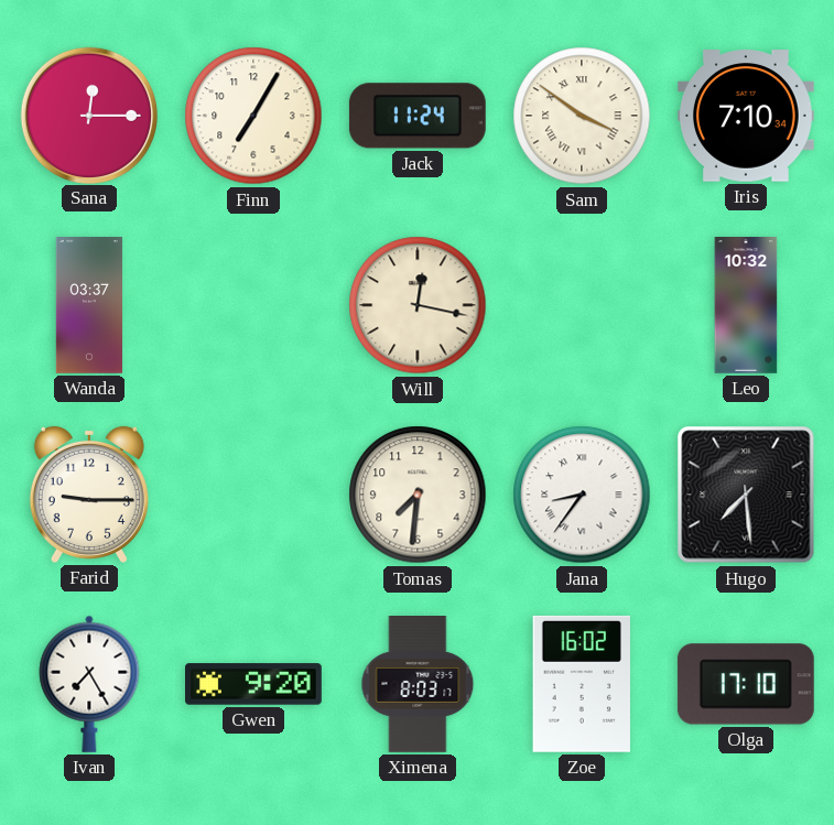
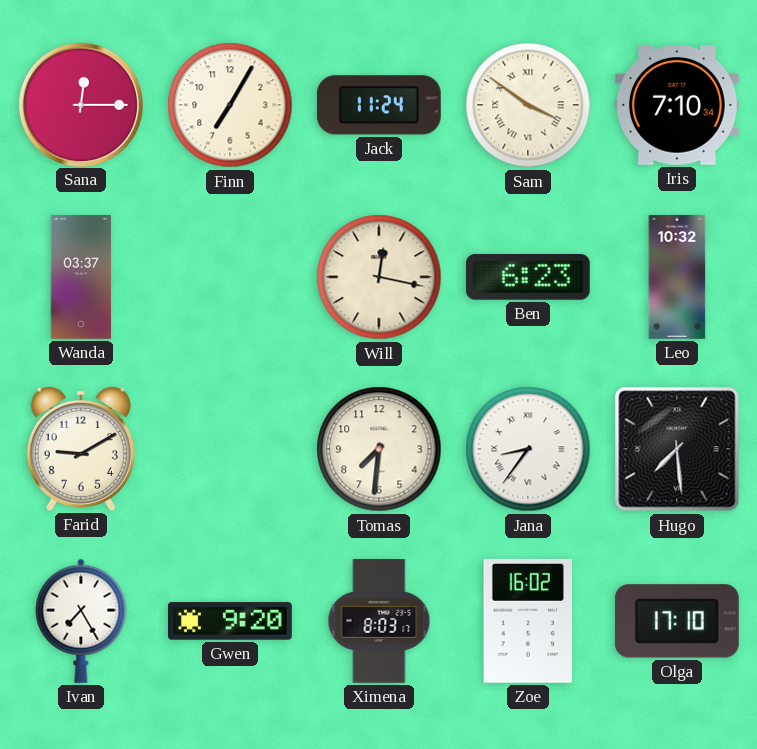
Ben: none -> 6:23 (528, 278)
Farid: 9:15 -> 9:10 (81, 449)
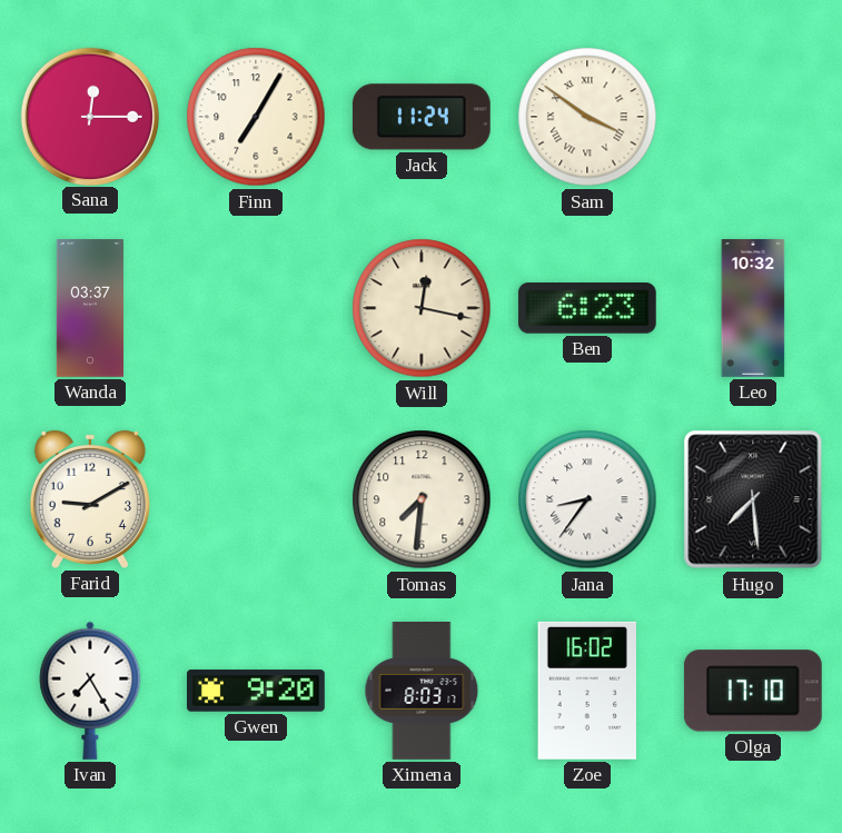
Iris: 7:10 -> none (677, 105)
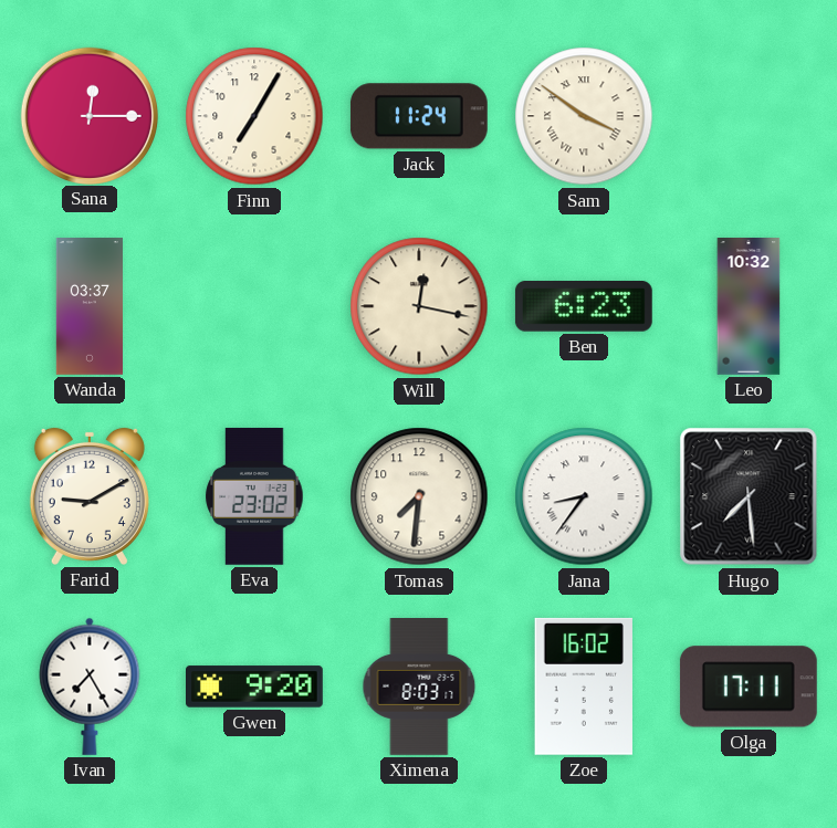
Eva: none -> 23:02 (254, 496)
Olga: 17:10 -> 17:11 (749, 686)
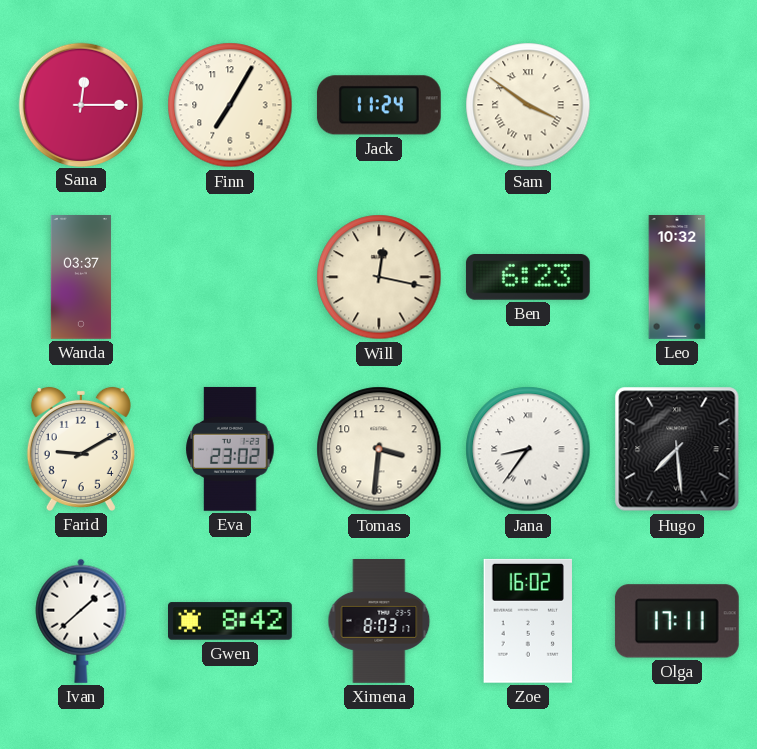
Tomas: 7:31 -> 3:31 (379, 449)
Ivan: 7:25 -> 1:38 (81, 621)
Gwen: 9:20 -> 8:42 (231, 621)
